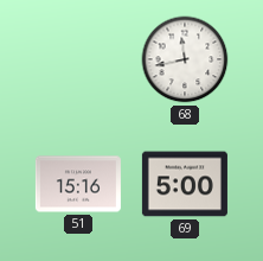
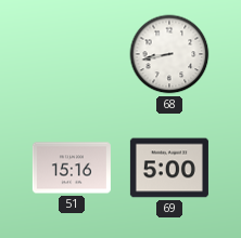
68: 11:43 -> 8:43 (169, 54)
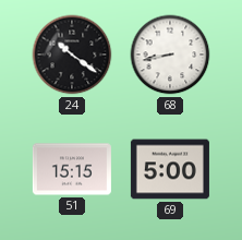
24: none -> 10:21 (72, 55)
51: 15:16 -> 15:15 (72, 169)
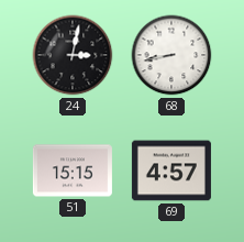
24: 10:21 -> 3:02 (73, 55)
69: 5:00 -> 4:57 (171, 170)
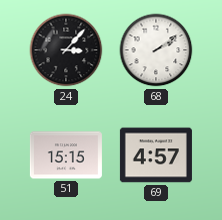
24: 3:02 -> 3:07 (66, 50)
68: 8:43 -> 2:09 (156, 50)
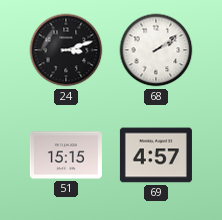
24: 3:07 -> 3:12 (66, 50)
